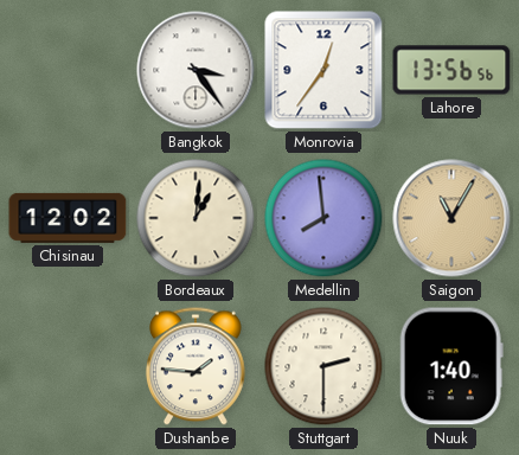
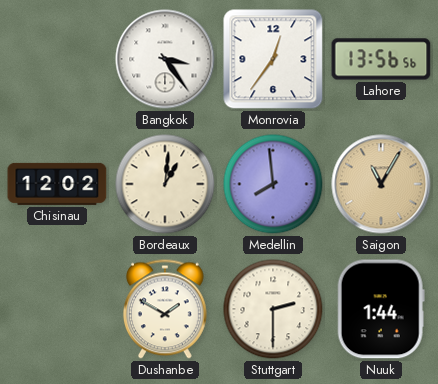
Dushanbe: 1:46 -> 1:50 (165, 309)
Nuuk: 1:40 -> 1:44 (381, 309)
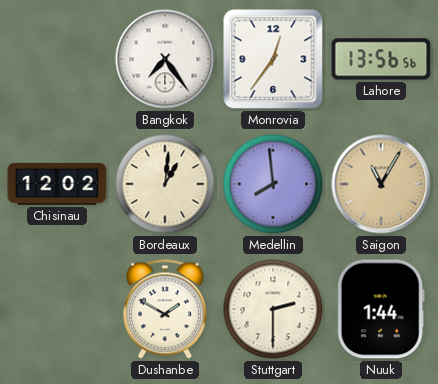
Bangkok: 3:24 -> 7:24 (165, 59)
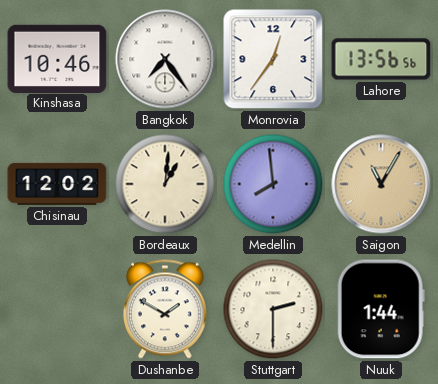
Kinshasa: none -> 10:46 (57, 58)
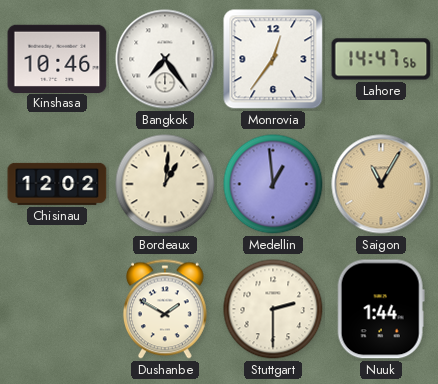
Lahore: 13:56 -> 14:47 (381, 59)
Medellin: 7:59 -> 12:59 (273, 184)
